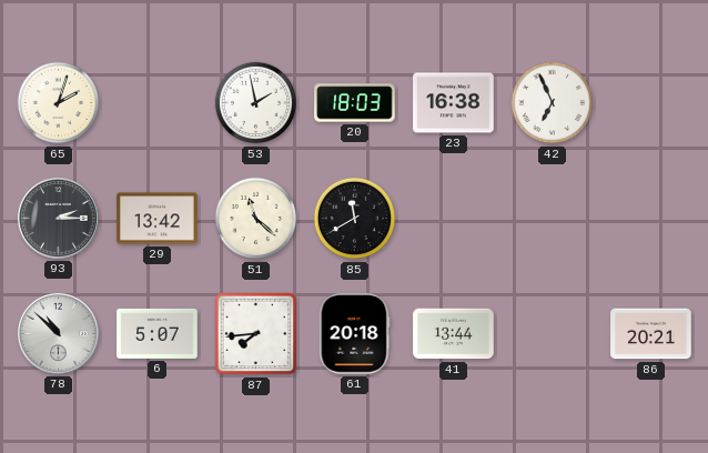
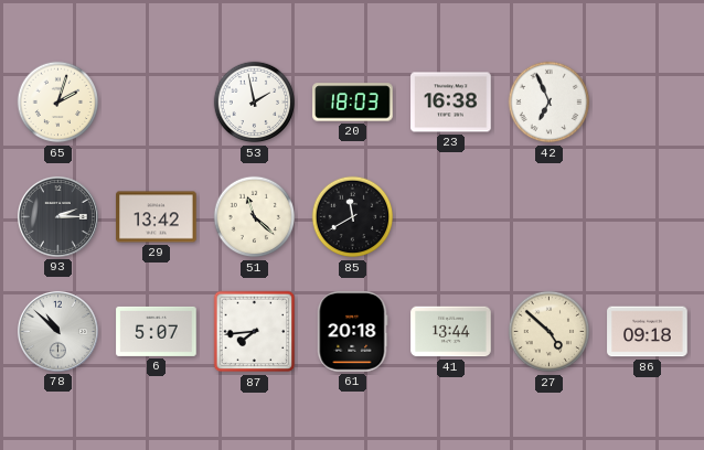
27: none -> 4:52 (550, 332)
86: 20:21 -> 09:18 (648, 332)
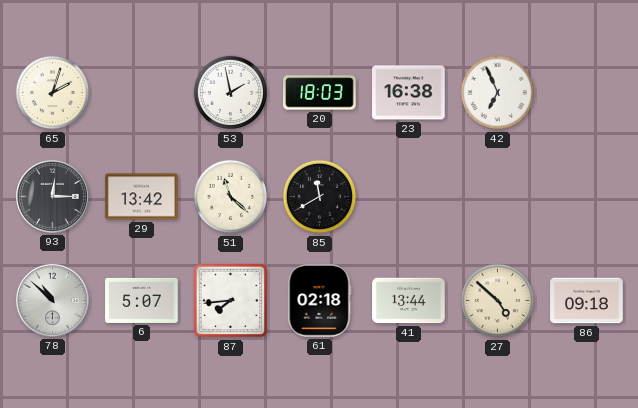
93: 2:15 -> 12:15 (52, 196)
61: 20:18 -> 02:18 (320, 301)
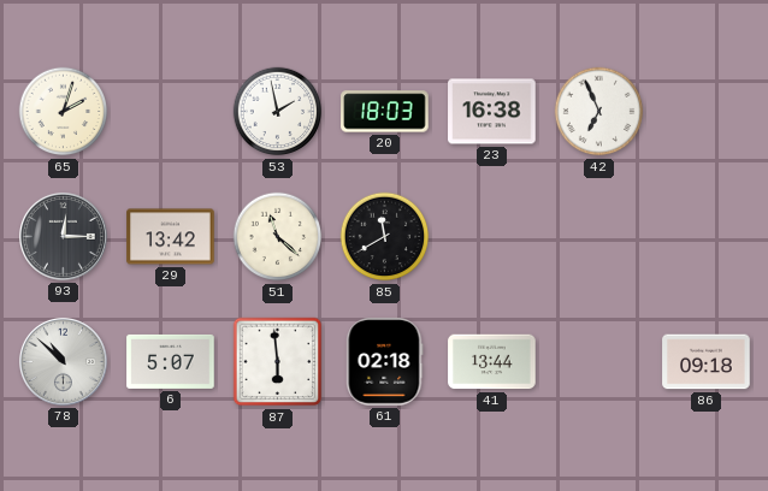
87: 7:44 -> 5:59 (278, 362)
27: 4:52 -> none (498, 301)
